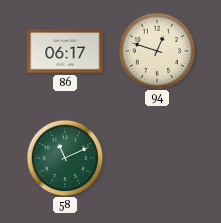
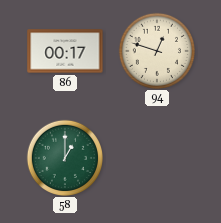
86: 06:17 -> 00:17 (65, 51)
58: 11:11 -> 1:00 (64, 157)
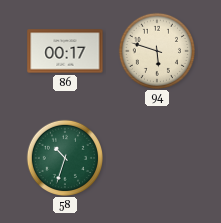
94: 12:48 -> 5:48 (156, 50)
58: 1:00 -> 10:33 (64, 157)
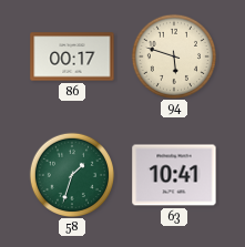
58: 10:33 -> 1:33 (71, 174)
63: none -> 10:41 (174, 175)
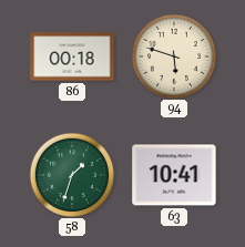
86: 00:17 -> 00:18 (72, 56)
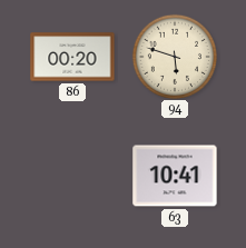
86: 00:18 -> 00:20 (72, 57)
58: 1:33 -> none (71, 174)
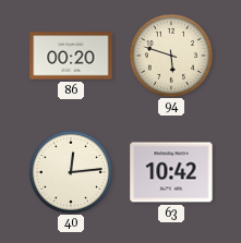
40: none -> 12:14 (70, 171)
63: 10:41 -> 10:42 (171, 172)
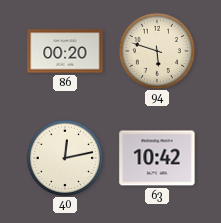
40: 12:14 -> 12:13 (64, 157)
